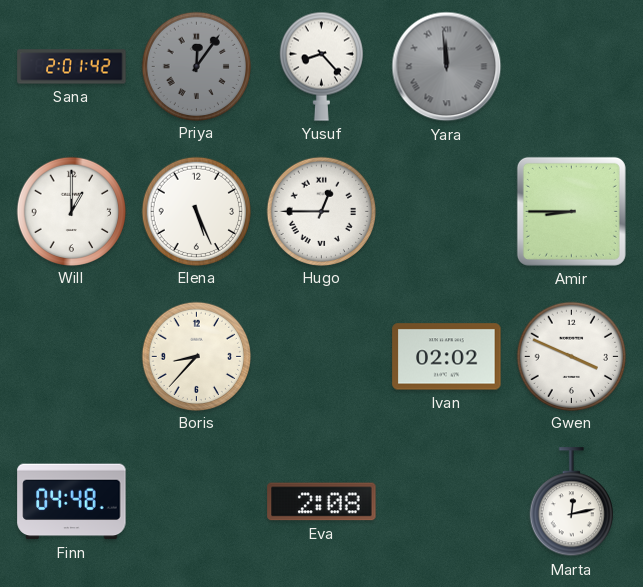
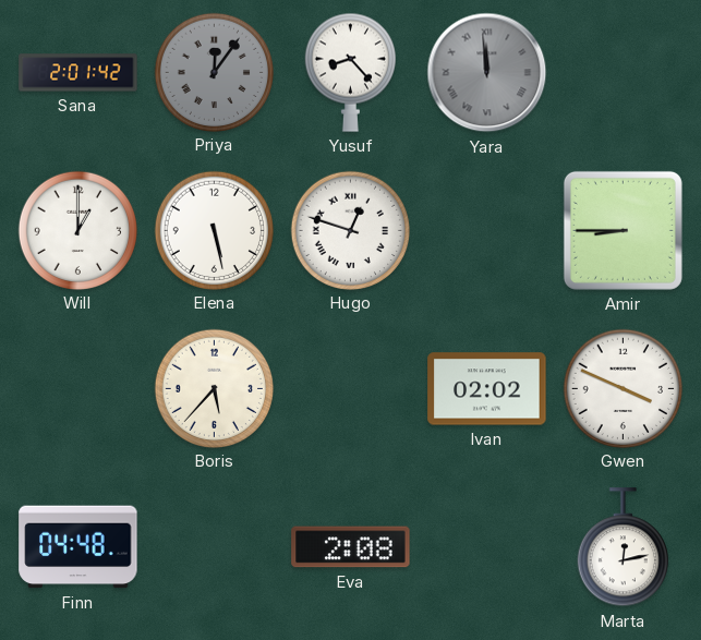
Elena: 5:26 -> 5:28 (214, 230)
Hugo: 12:45 -> 12:48 (350, 230)
Boris: 8:37 -> 5:37 (214, 388)
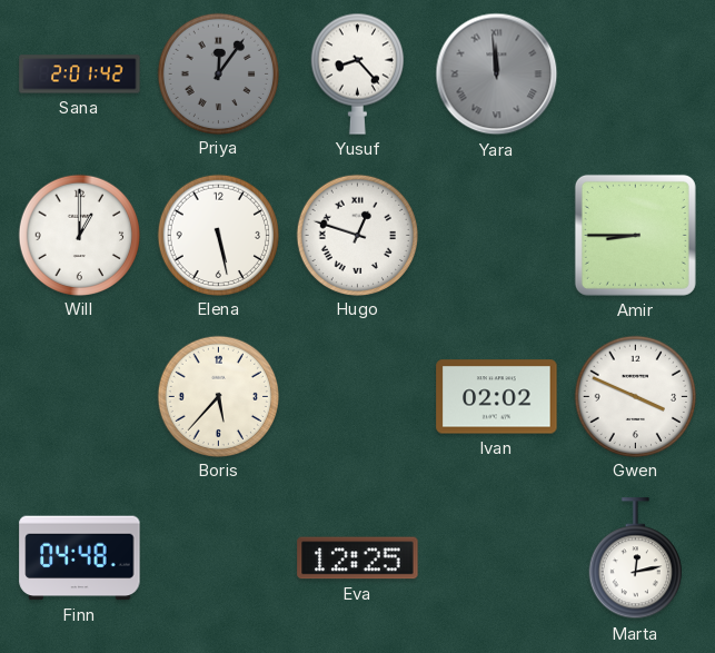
Eva: 2:08 -> 12:25 (358, 558)
